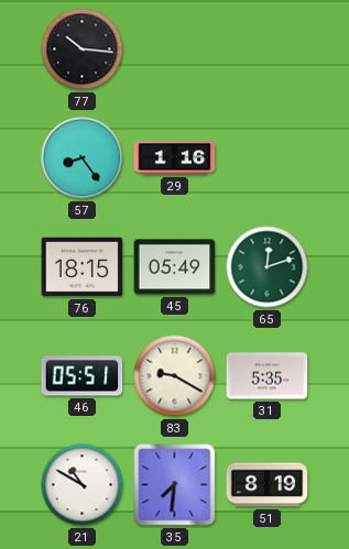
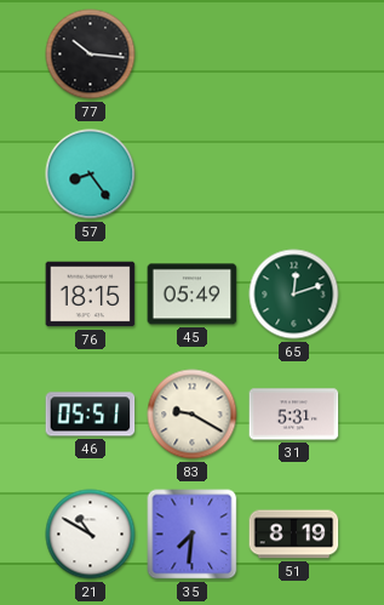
29: 1:16 -> none (175, 158)
31: 5:35 -> 5:31 (294, 415)
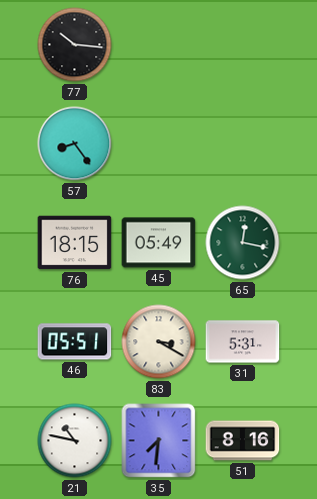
65: 12:12 -> 12:17 (243, 243)
83: 9:20 -> 3:20 (159, 342)
21: 10:50 -> 10:47 (75, 441)
51: 8:19 -> 8:16 (243, 441)
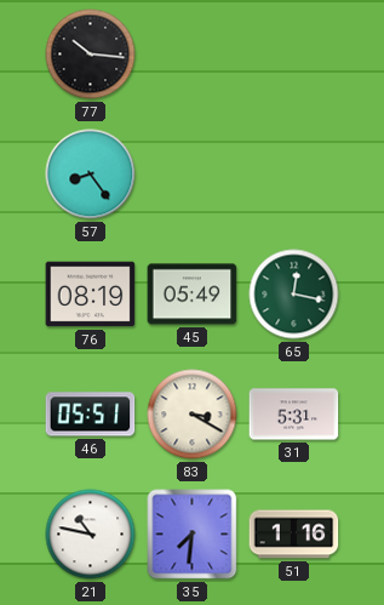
76: 18:15 -> 08:19 (91, 295)
51: 8:16 -> 1:16 (294, 535)
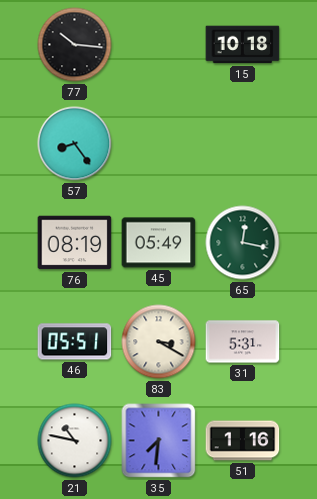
15: none -> 10:18 (243, 45)
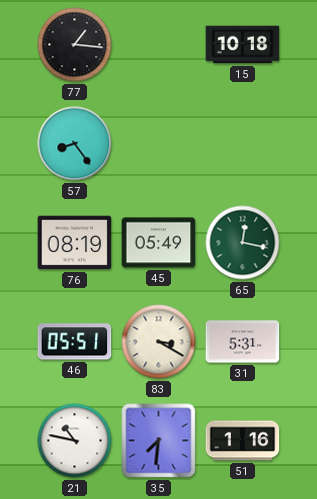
77: 10:16 -> 1:16 (75, 45)
